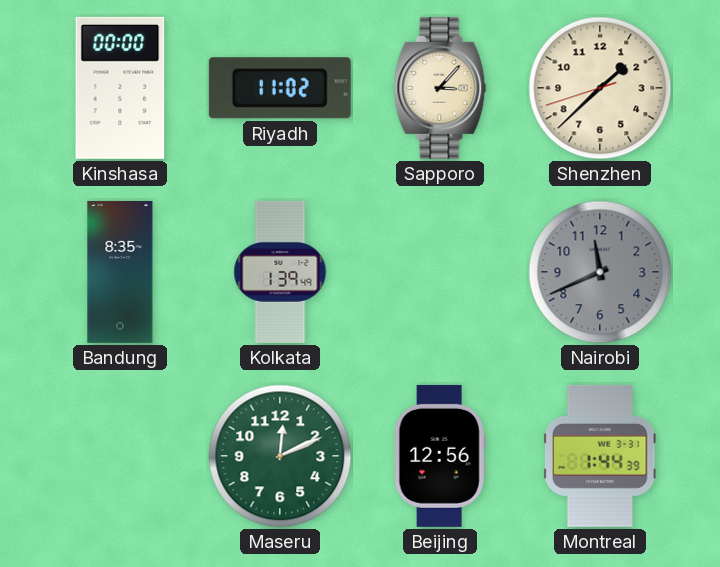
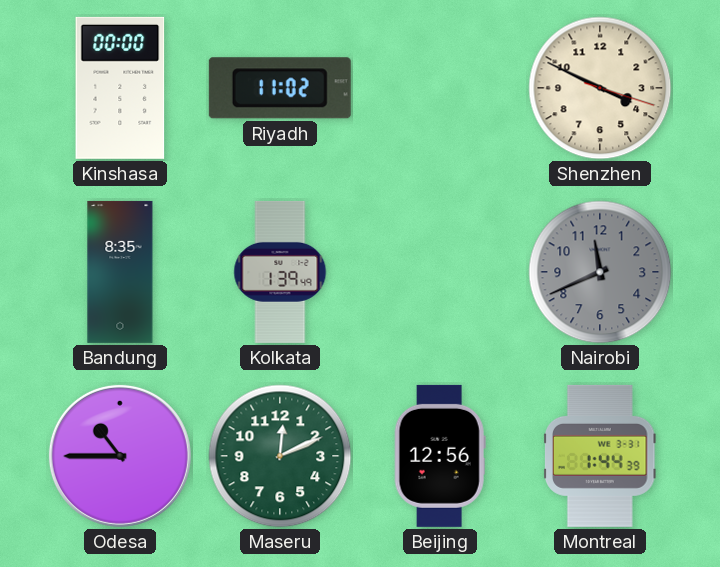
Sapporo: 3:07 -> none (440, 88)
Shenzhen: 1:37 -> 3:49 (600, 88)
Odesa: none -> 10:45 (120, 456)
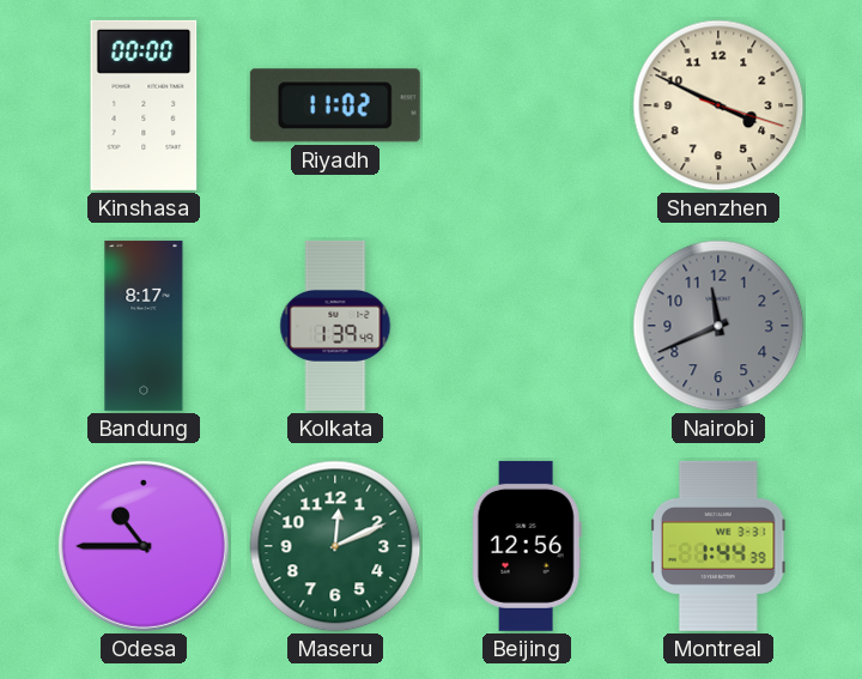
Bandung: 8:35 -> 8:17 (144, 326)
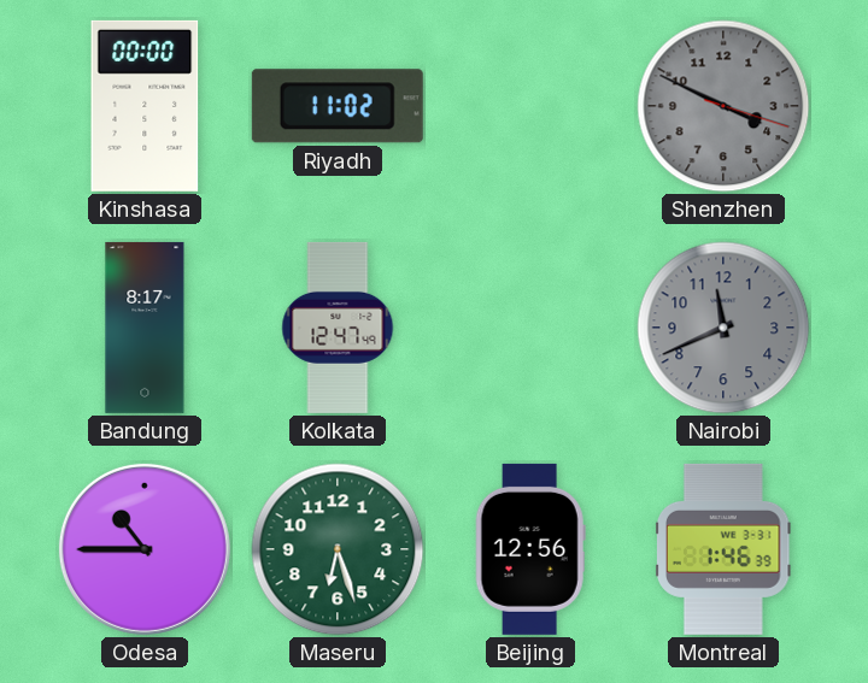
Shenzhen dial: cream -> grey (723, 106)
Kolkata: 1:39 -> 12:47 (338, 328)
Maseru: 12:11 -> 6:27 (338, 549)
Montreal: 1:44 -> 1:46 (725, 549)
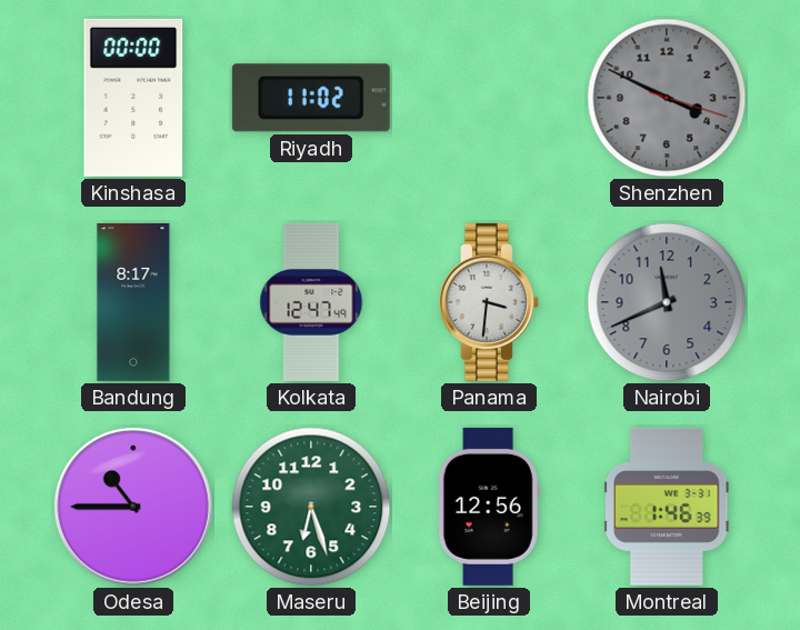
Panama: none -> 3:31 (489, 302)
